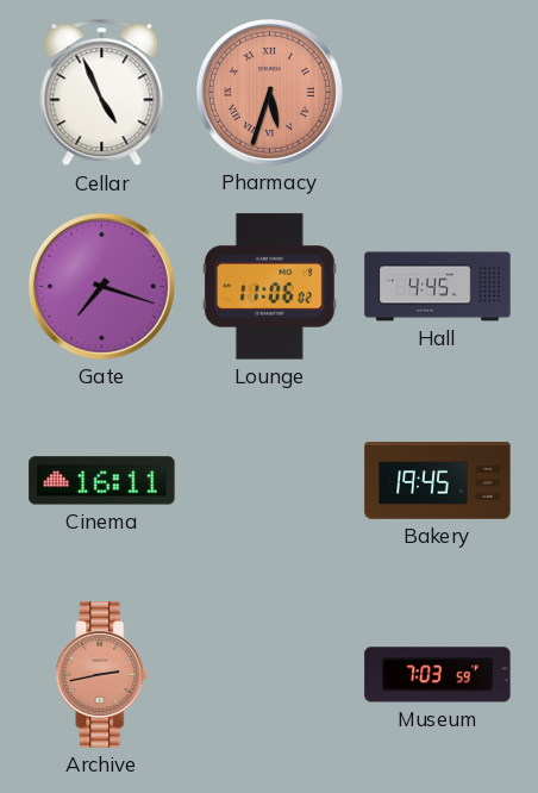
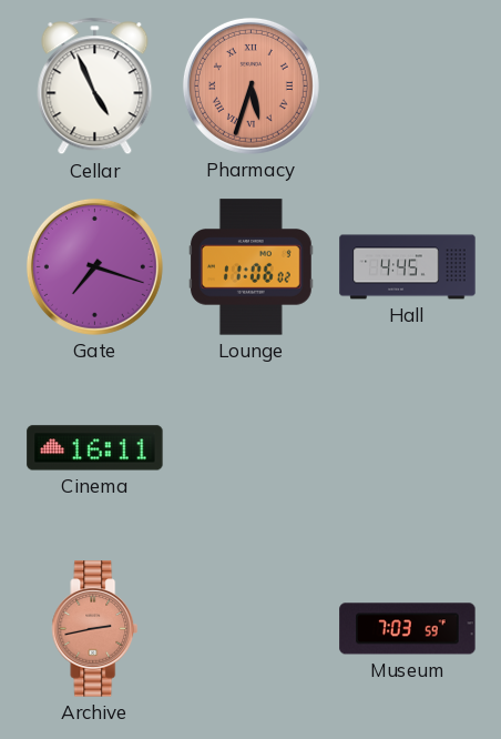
Bakery: 19:45 -> none (438, 481)
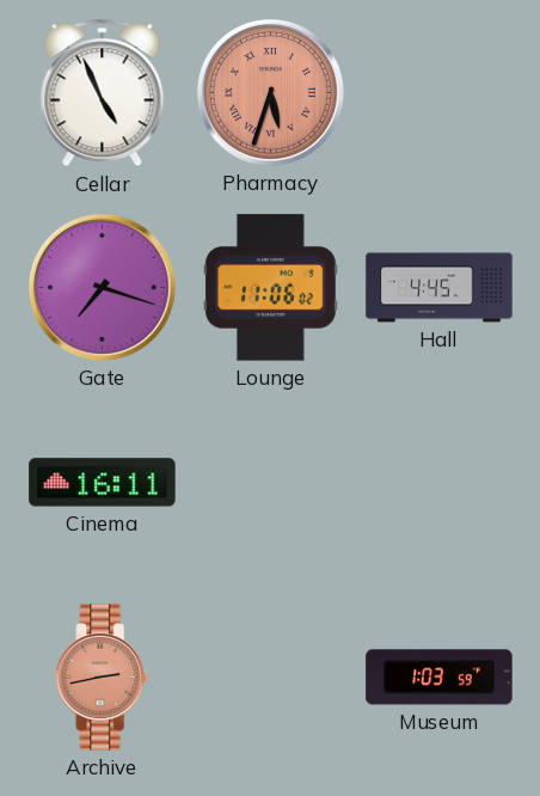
Museum: 7:03 -> 1:03 (440, 678)
